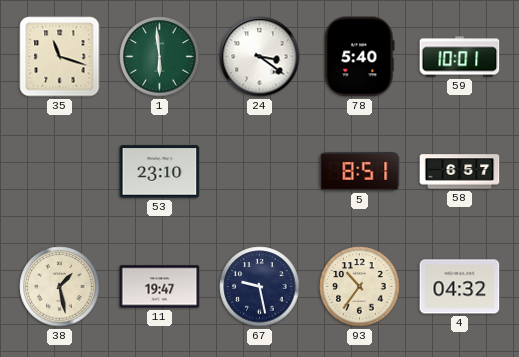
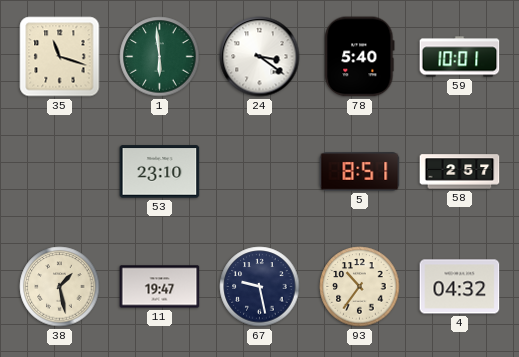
58: 6:57 -> 2:57 (460, 172)
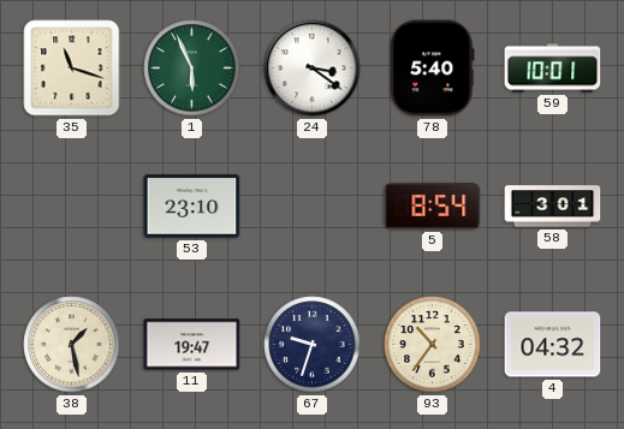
1: 5:59 -> 5:56 (192, 68)
5: 8:51 -> 8:54 (433, 207)
58: 2:57 -> 3:01 (553, 207)
67: 9:28 -> 9:33 (313, 345)
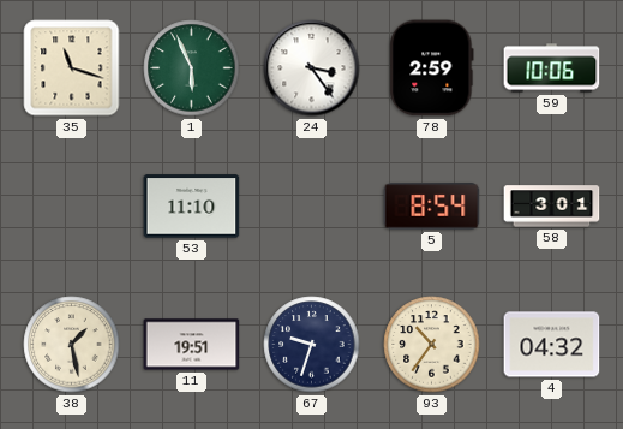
24: 3:21 -> 3:24 (312, 68)
78: 5:40 -> 2:59 (432, 68)
59: 10:01 -> 10:06 (552, 68)
53: 23:10 -> 11:10 (192, 207)
11: 19:47 -> 19:51 (192, 345)
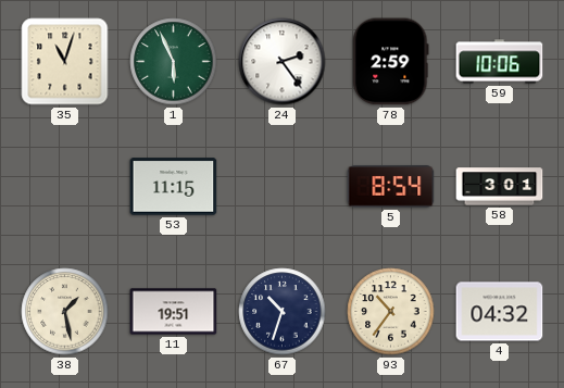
35: 11:18 -> 11:03 (65, 62)
24: 3:24 -> 2:24 (283, 62)
53: 11:10 -> 11:15 (174, 187)
67: 9:33 -> 10:33 (283, 312)
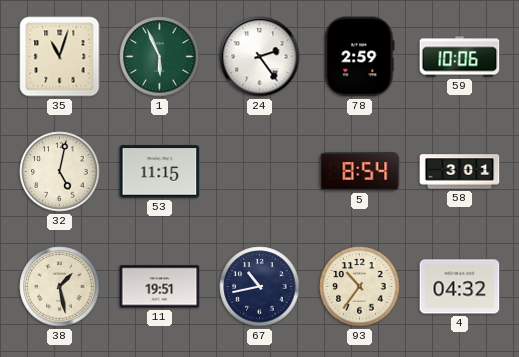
32: none -> 5:02 (60, 172)
67: 10:33 -> 10:43 (260, 287)
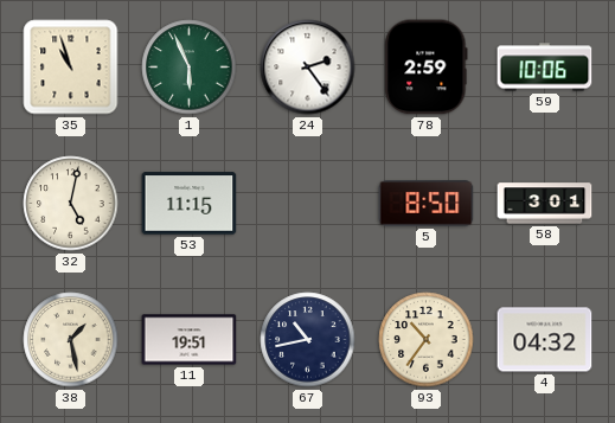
35: 11:03 -> 10:57 (71, 68)
5: 8:54 -> 8:50 (427, 204)
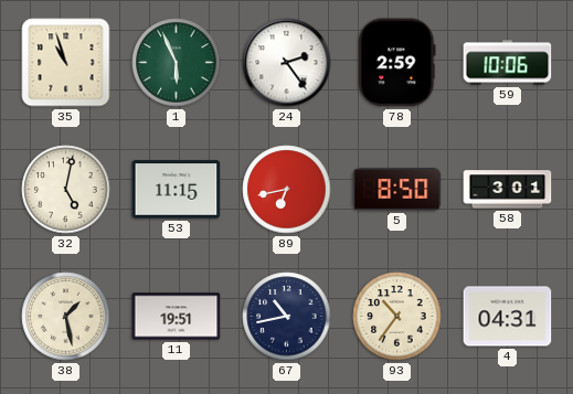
89: none -> 6:43 (287, 190)
4: 04:32 -> 04:31 (508, 317)
